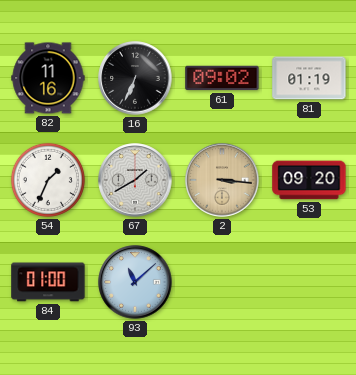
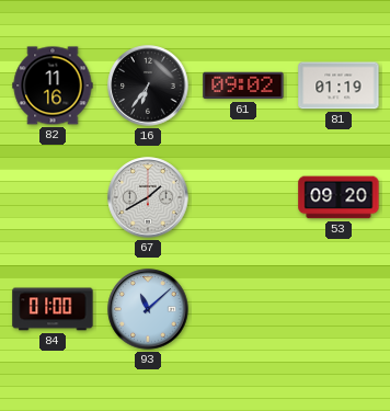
16: 6:34 -> 6:36 (148, 85)
54: 1:34 -> none (48, 180)
2: 3:16 -> none (222, 180)
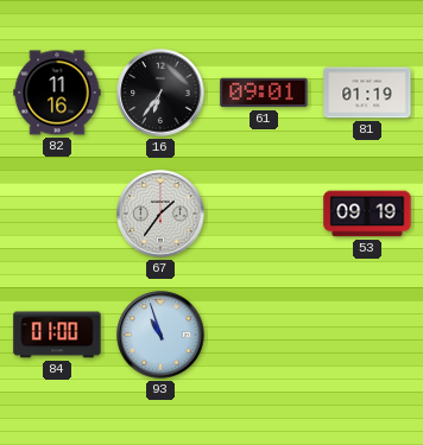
61: 09:02 -> 09:01 (264, 93)
67: 1:40 -> 1:36 (160, 214)
53: 09:20 -> 09:19 (367, 214)
93: 11:08 -> 10:57 (160, 335)
